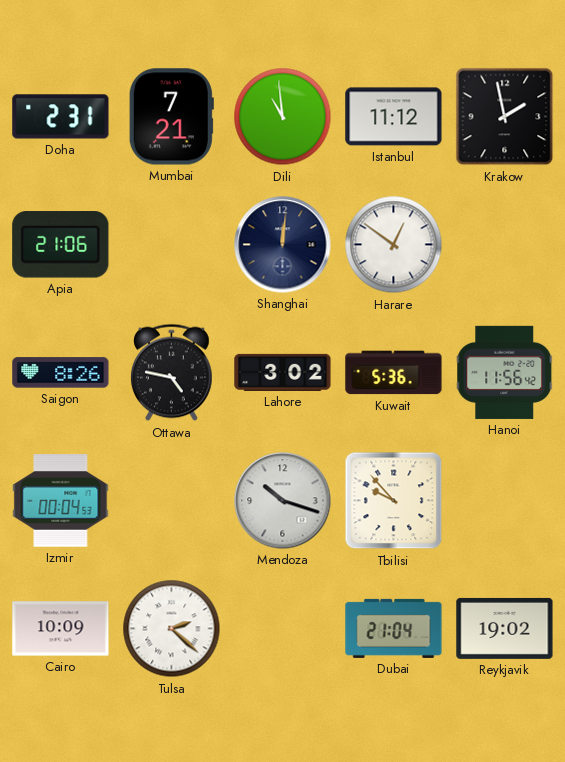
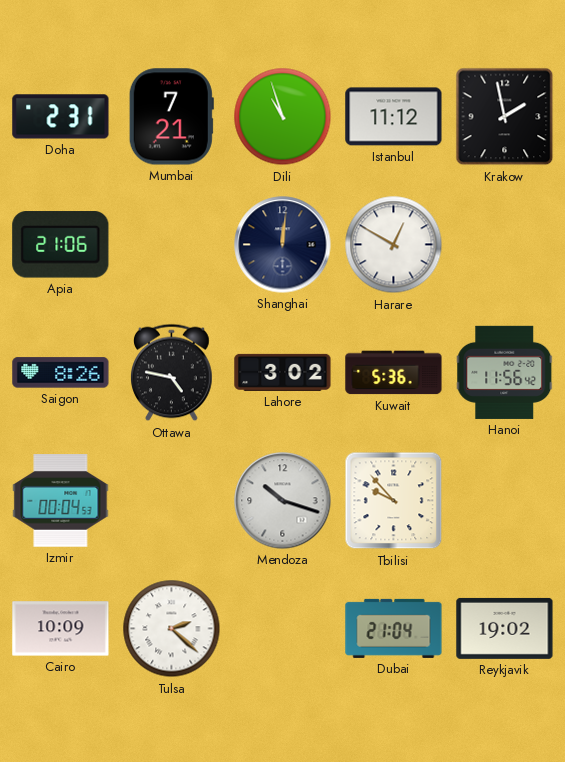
Dili: 10:59 -> 10:57 (283, 117)
Harare: 12:51 -> 12:50 (394, 245)
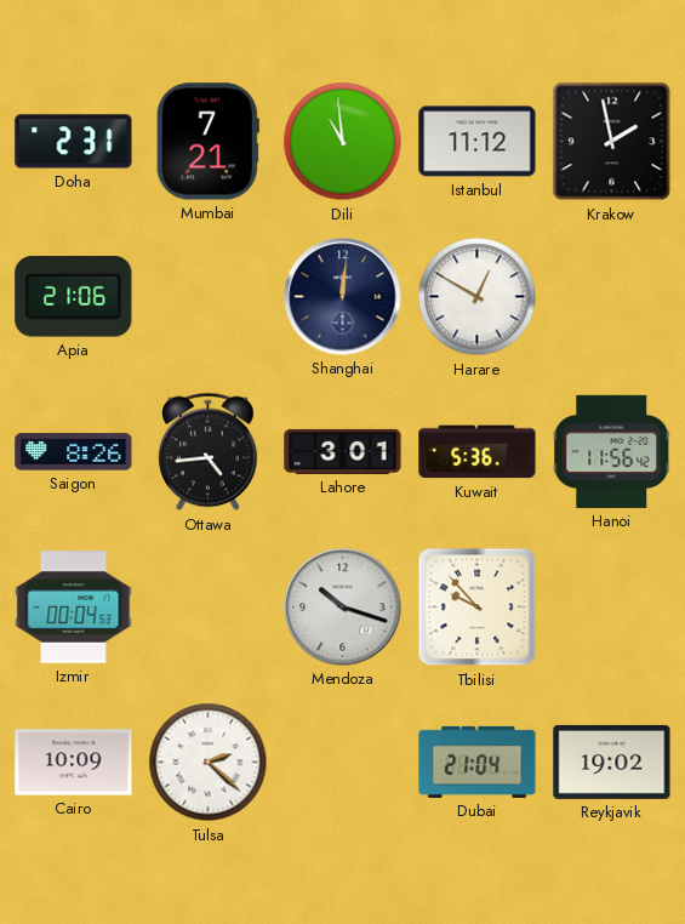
Dili: 10:57 -> 10:59 (343, 142)
Ottawa: 4:47 -> 4:44 (209, 452)
Lahore: 3:02 -> 3:01 (343, 451)
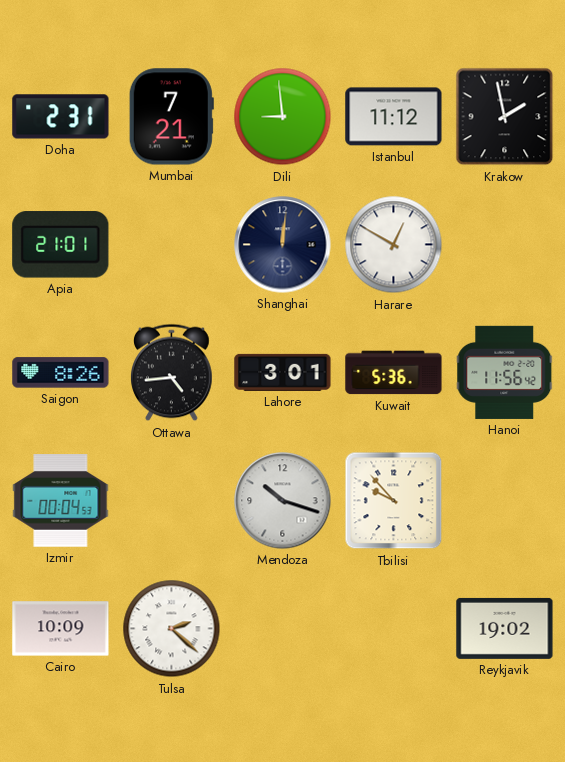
Dili: 10:59 -> 8:59 (283, 117)
Apia: 21:06 -> 21:01 (61, 245)
Dubai: 21:04 -> none (478, 762)
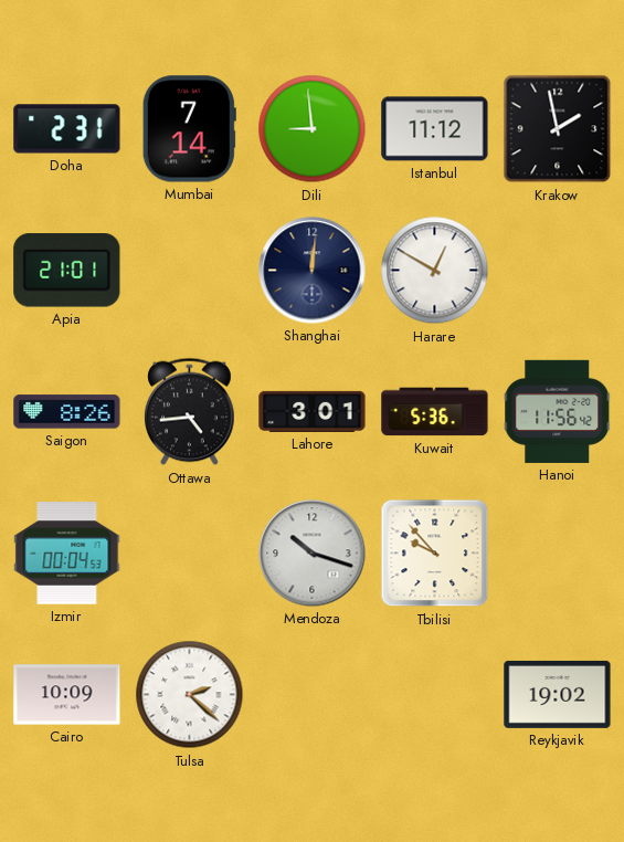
Mumbai: 7:21 -> 7:14 (189, 129)
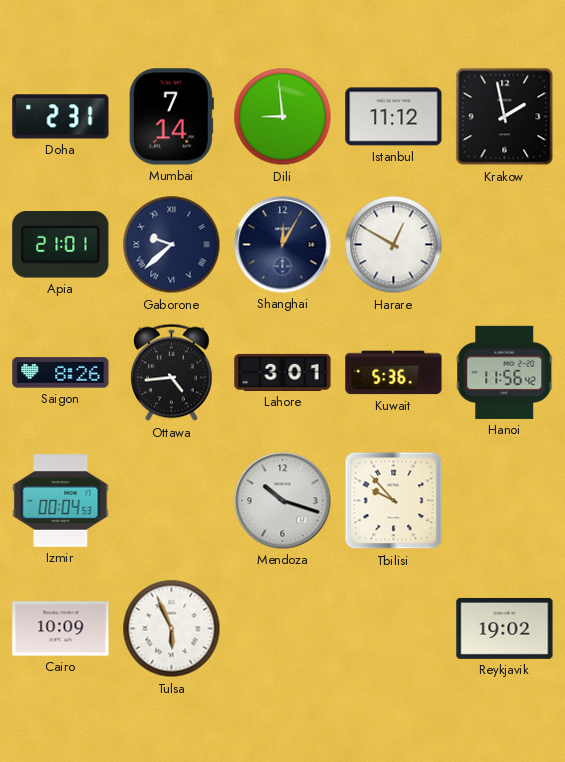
Gaborone: none -> 9:38 (172, 245)
Shanghai: 12:01 -> 12:05 (283, 245)
Tulsa: 2:22 -> 5:56 (172, 629)
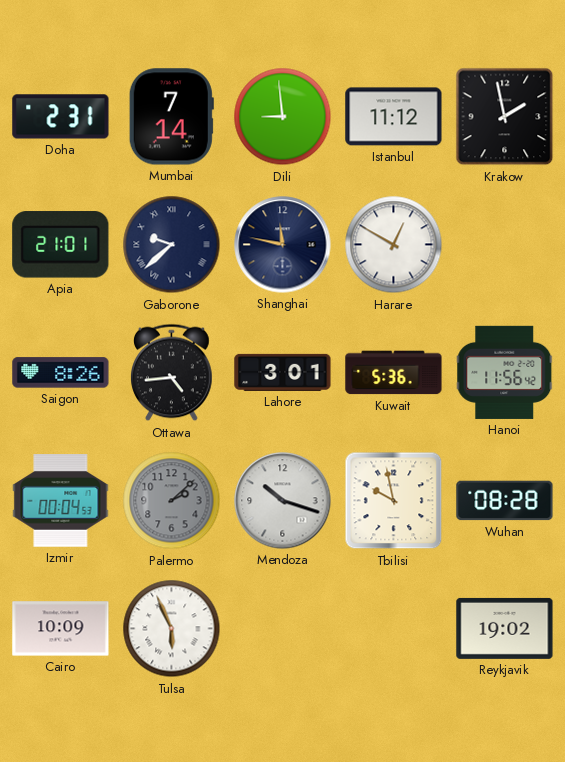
Shanghai: 12:05 -> 11:47 (283, 245)
Palermo: none -> 2:08 (172, 501)
Tbilisi: 9:53 -> 9:58 (394, 501)
Wuhan: none -> 08:28 (505, 501)
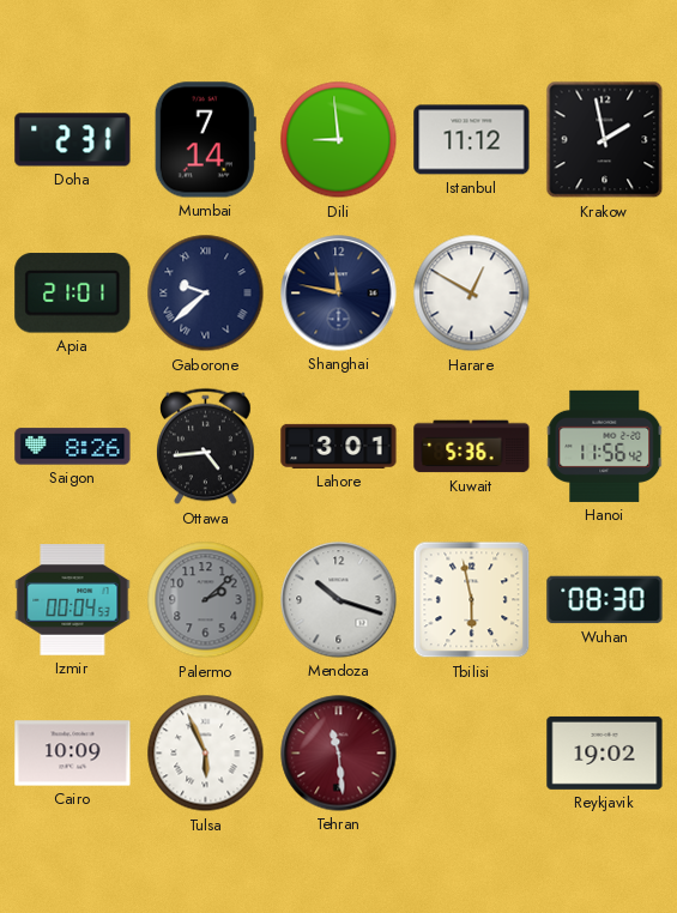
Tbilisi: 9:58 -> 5:58 (472, 600)
Wuhan: 08:28 -> 08:30 (605, 600)
Tehran: none -> 11:29 (339, 754)
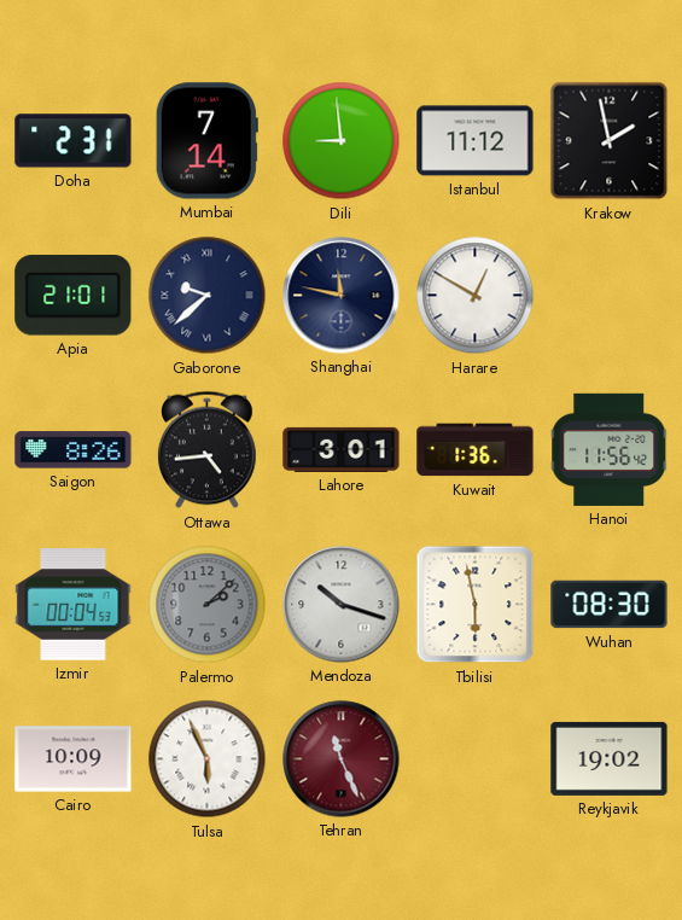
Kuwait: 5:36 -> 1:36 (476, 450)
Tehran: 11:29 -> 11:26 (342, 759)
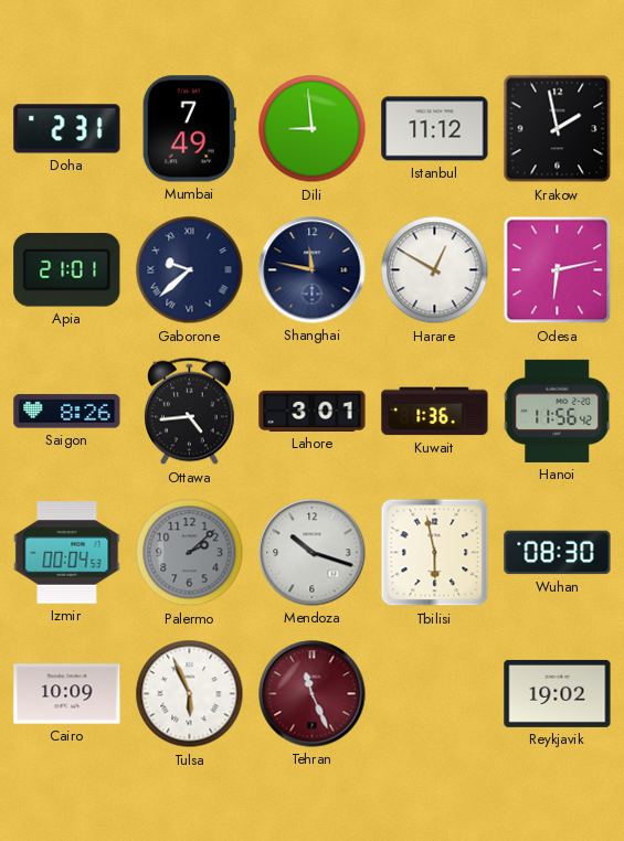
Mumbai: 7:14 -> 7:49 (189, 129)
Odesa: none -> 6:13 (558, 270)
